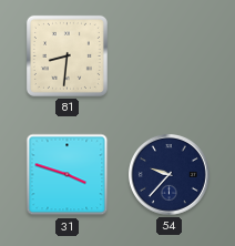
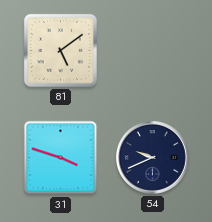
81: 8:31 -> 5:09 (60, 50)
54: 9:37 -> 9:41 (152, 157)
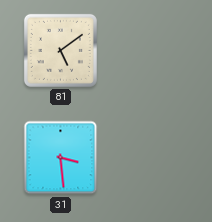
31: 3:48 -> 3:29 (61, 158)
54: 9:41 -> none (152, 157)
